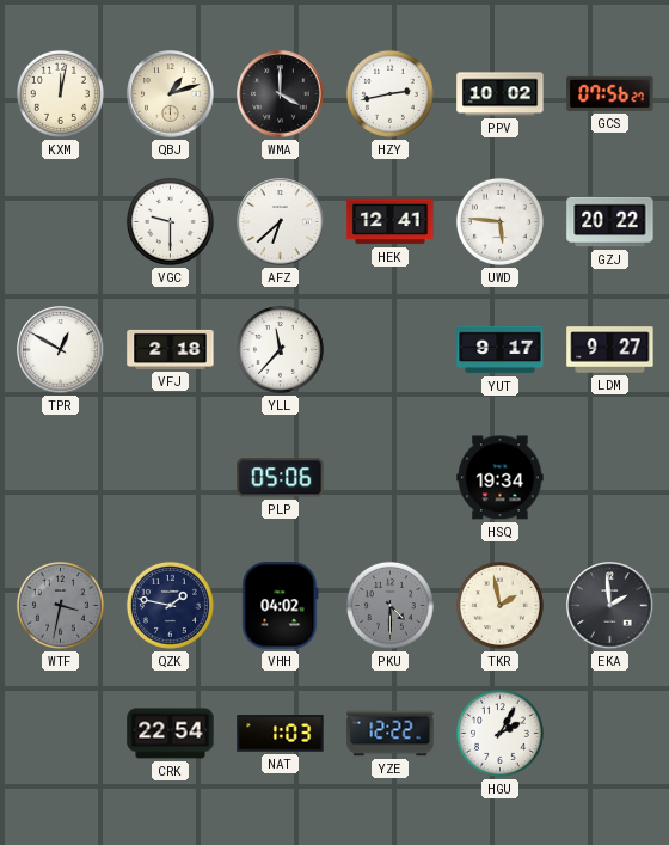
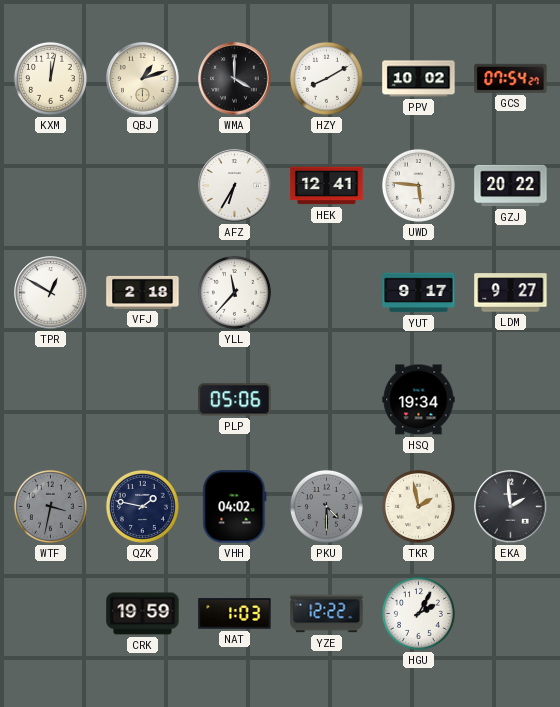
HZY: 2:43 -> 8:10 (326, 78)
GCS: 07:56 -> 07:54 (511, 78)
VGC: 9:30 -> none (170, 221)
AFZ: 6:38 -> 6:35 (235, 186)
CRK: 22:54 -> 19:59 (143, 614)
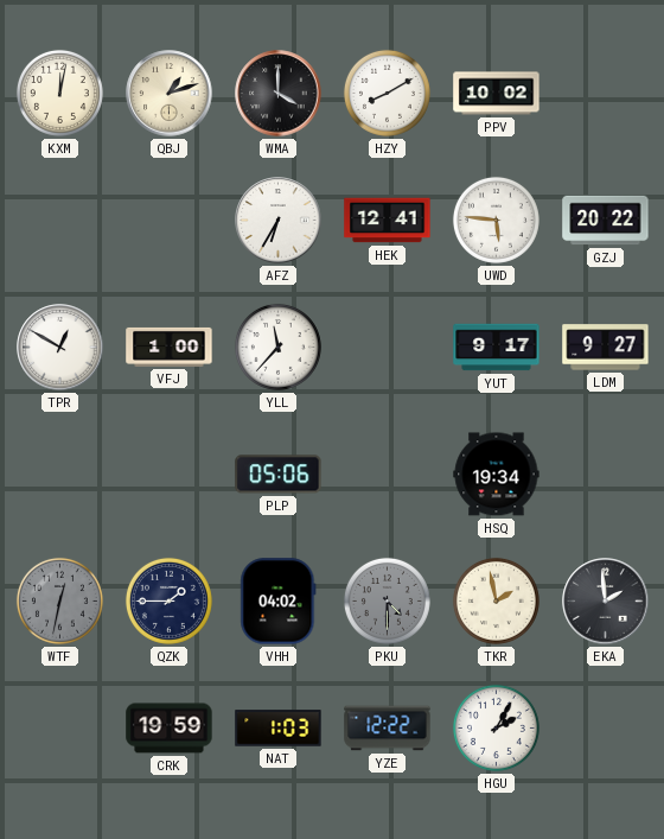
GCS: 07:54 -> none (511, 78)
VFJ: 2:18 -> 1:00 (170, 347)
WTF: 3:32 -> 12:32 (59, 600)
QZK: 1:47 -> 1:45 (168, 600)
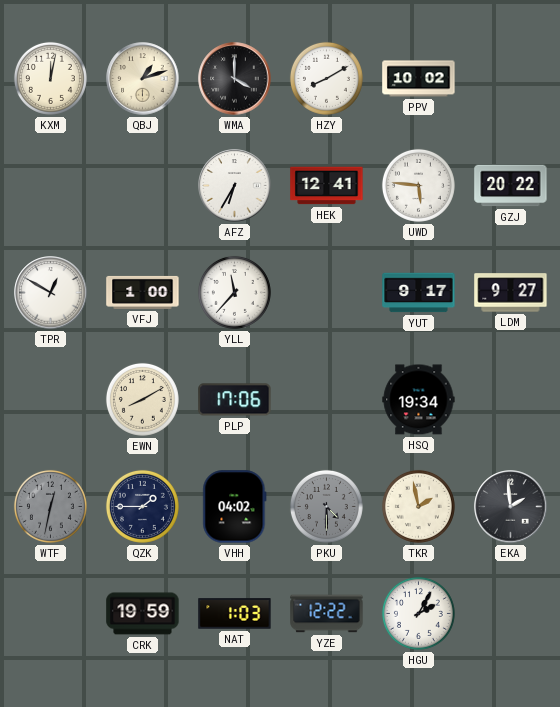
EWN: none -> 8:10 (142, 399)
PLP: 05:06 -> 17:06 (235, 400)
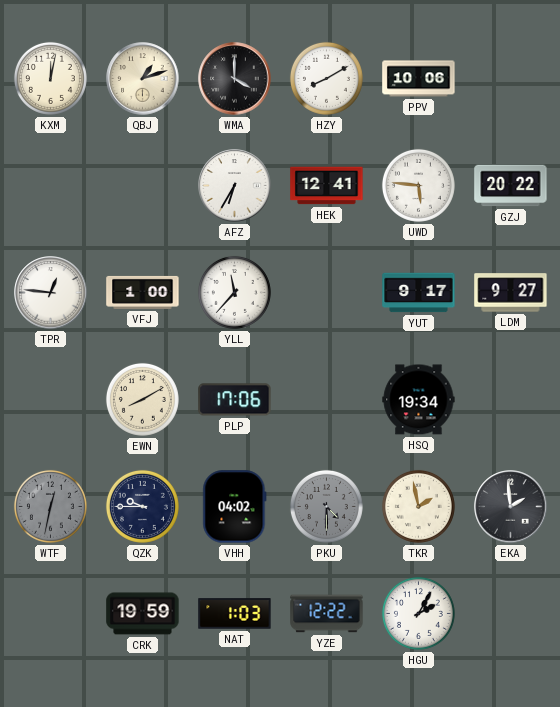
PPV: 10:02 -> 10:06 (419, 79)
TPR: 12:50 -> 12:46 (51, 293)
QZK: 1:45 -> 9:45 (142, 506)
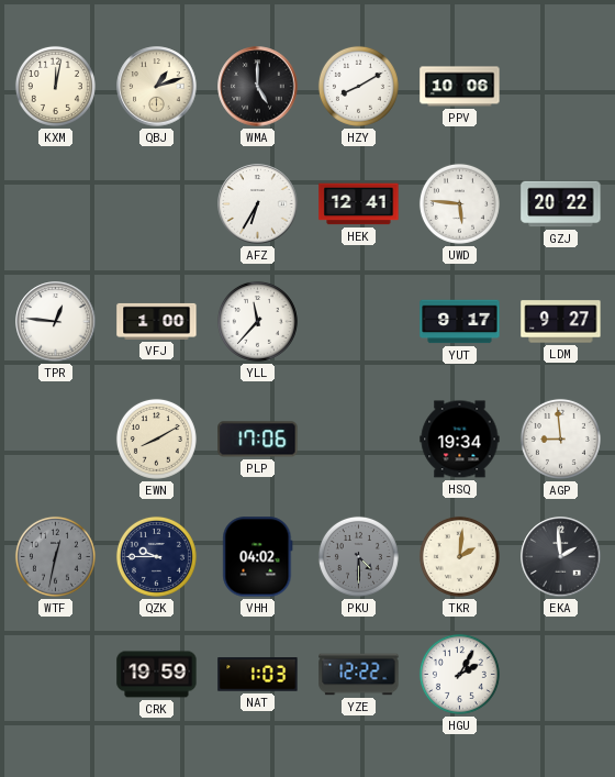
WMA: 4:00 -> 5:00 (258, 87)
AGP: none -> 8:59 (560, 439)
TKR: 1:58 -> 2:01 (459, 556)
